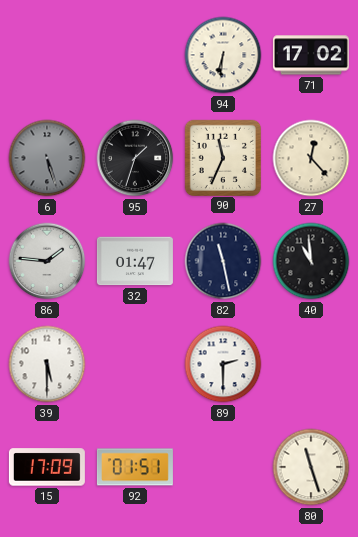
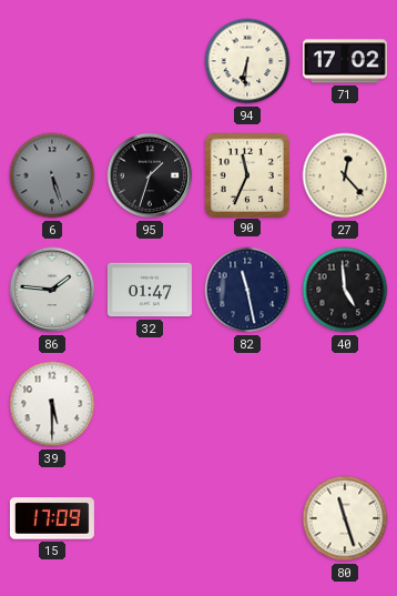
40: 10:59 -> 4:59 (345, 290)
89: 2:30 -> none (223, 364)
92: 01:51 -> none (135, 467)
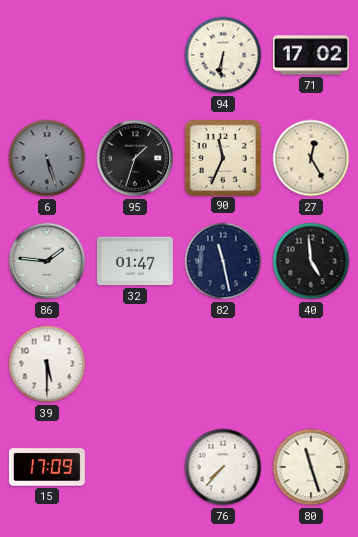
27: 12:23 -> 12:25 (311, 158)
76: none -> 7:37 (223, 467)
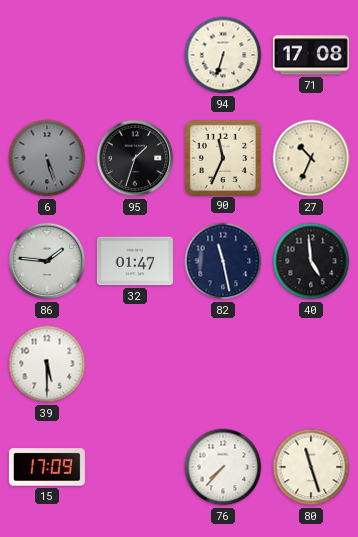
94: 6:31 -> 6:33 (223, 55)
71: 17:02 -> 17:08 (311, 55)
27: 12:25 -> 10:34 (311, 158)
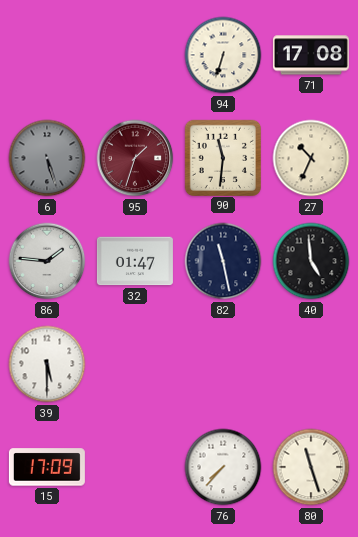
95 dial: black -> burgundy (135, 158)
90: 11:34 -> 11:31 (222, 157)
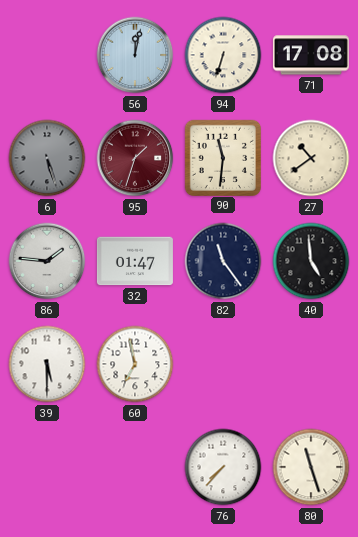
56: none -> 12:02 (135, 55)
27: 10:34 -> 10:39 (311, 158)
82: 11:28 -> 11:24 (223, 261)
60: none -> 6:58 (135, 364)
15: 17:09 -> none (47, 467)
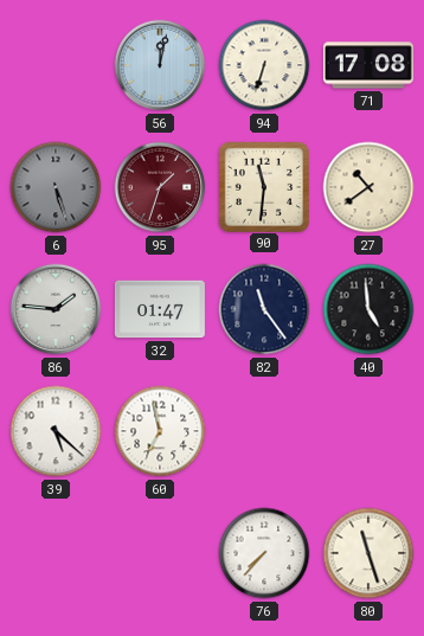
39: 5:30 -> 5:22 (56, 431)
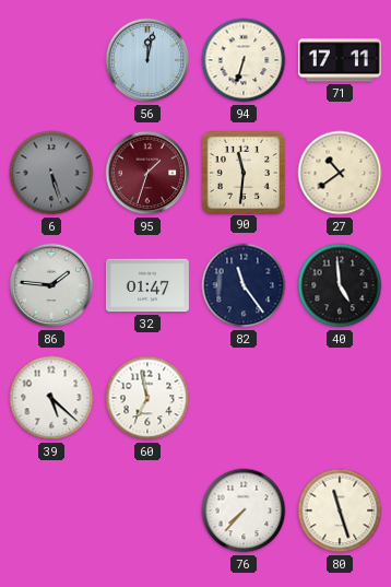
71: 17:08 -> 17:11 (340, 60)
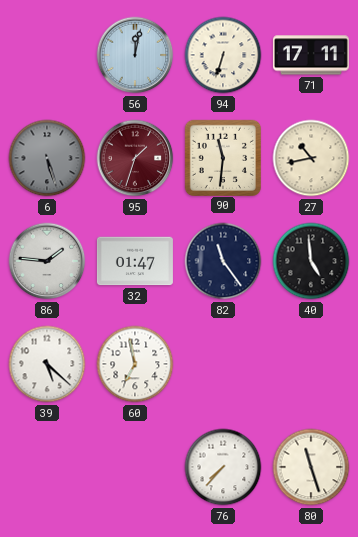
27: 10:39 -> 10:43 (311, 158)
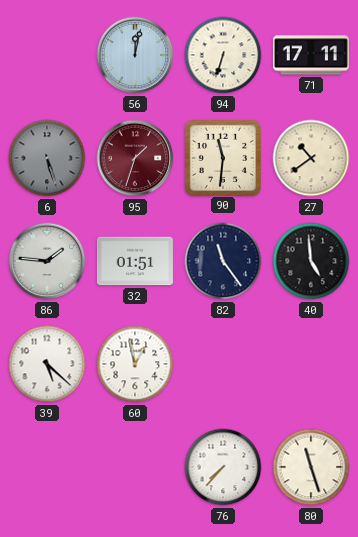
27: 10:43 -> 10:39 (311, 158)
32: 01:47 -> 01:51 (135, 261)
60: 6:58 -> 12:58 (135, 364)
